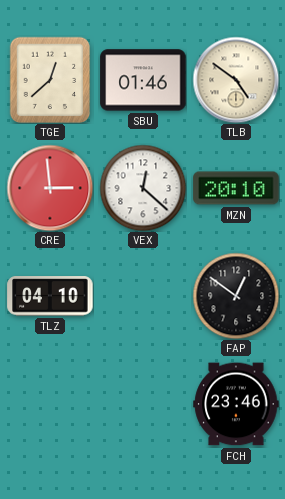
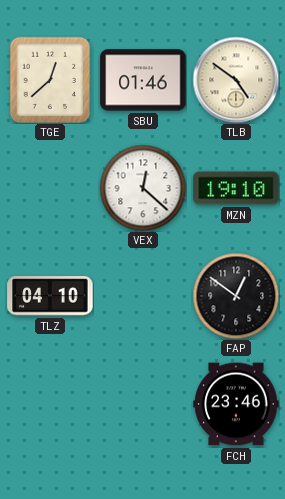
CRE: 2:59 -> none (50, 188)
MZN: 20:10 -> 19:10 (236, 188)
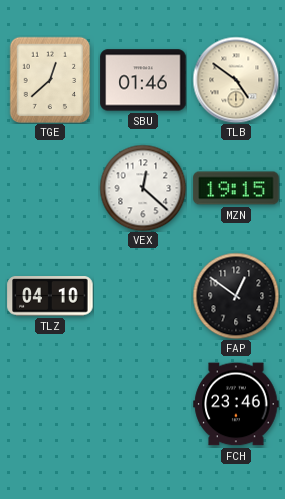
MZN: 19:10 -> 19:15 (236, 188)
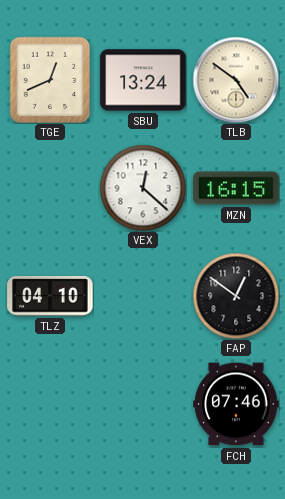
TGE: 12:38 -> 12:41 (50, 80)
SBU: 01:46 -> 13:24 (143, 80)
MZN: 19:15 -> 16:15 (236, 188)
FCH: 23:46 -> 07:46 (236, 404)
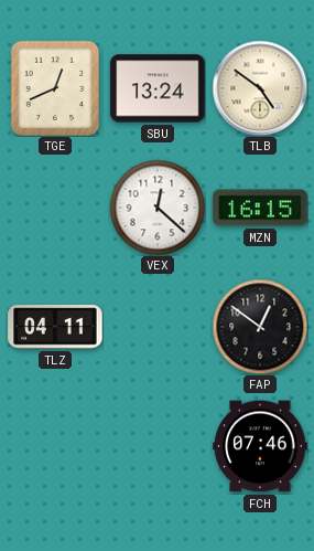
TLZ: 04:10 -> 04:11 (55, 327)
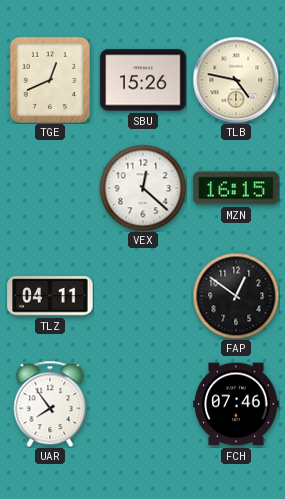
SBU: 13:24 -> 15:26 (143, 80)
TLB: 4:51 -> 4:47 (236, 80)
UAR: none -> 7:54 (50, 404)
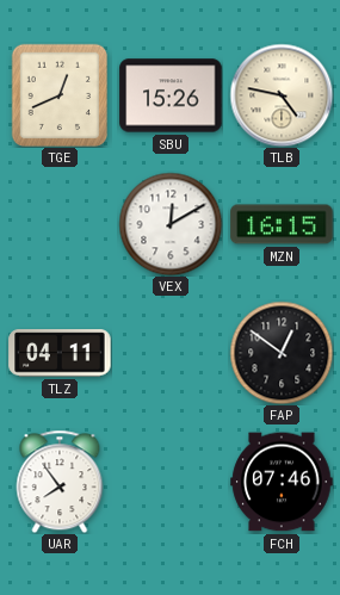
VEX: 12:22 -> 12:10 (171, 224)
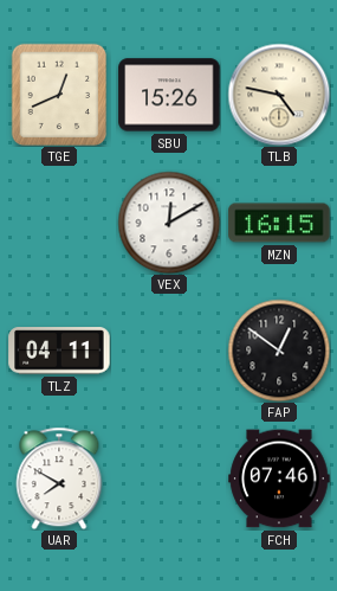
UAR: 7:54 -> 7:50 (59, 478)
